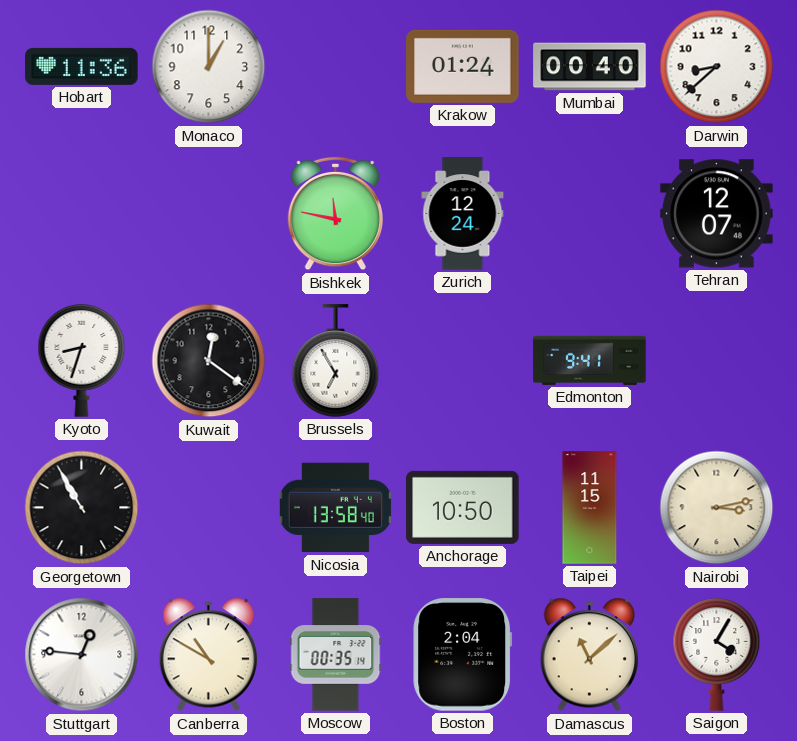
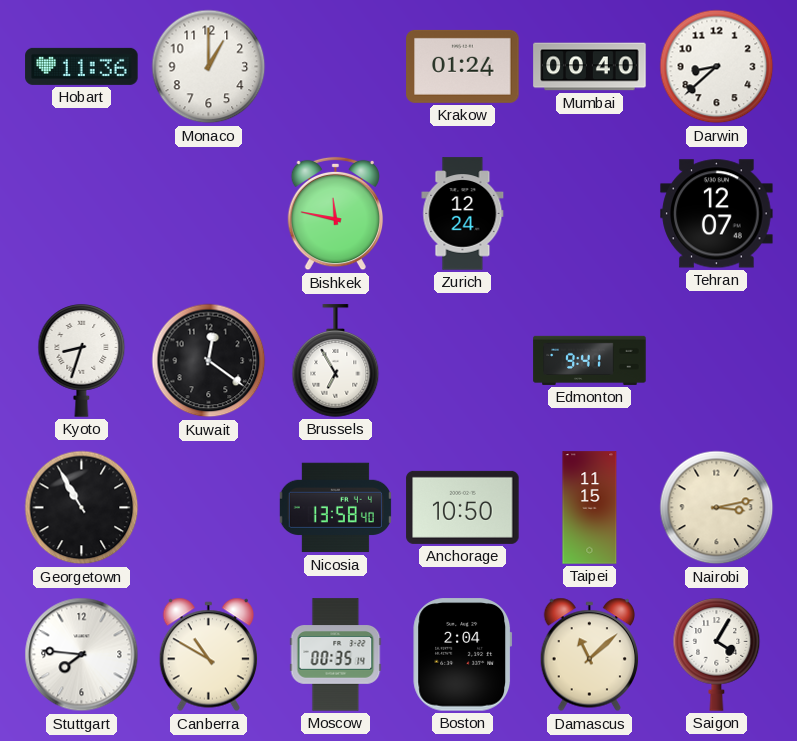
Stuttgart: 12:46 -> 7:46 (82, 655)
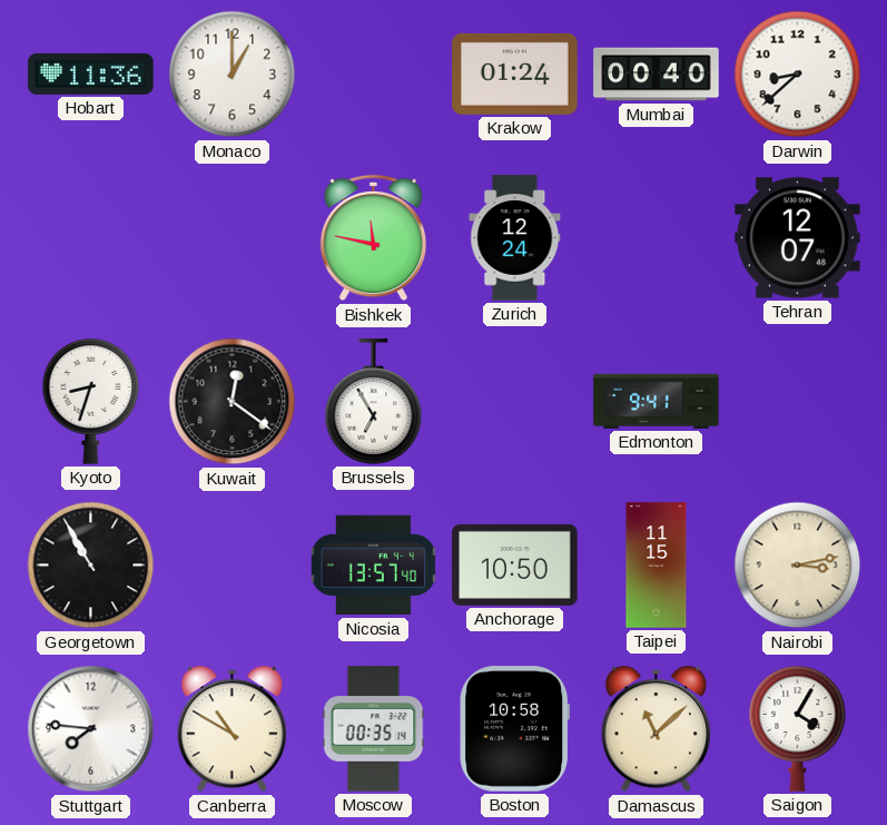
Nicosia: 13:58 -> 13:57 (373, 566)
Boston: 2:04 -> 10:58 (515, 729)
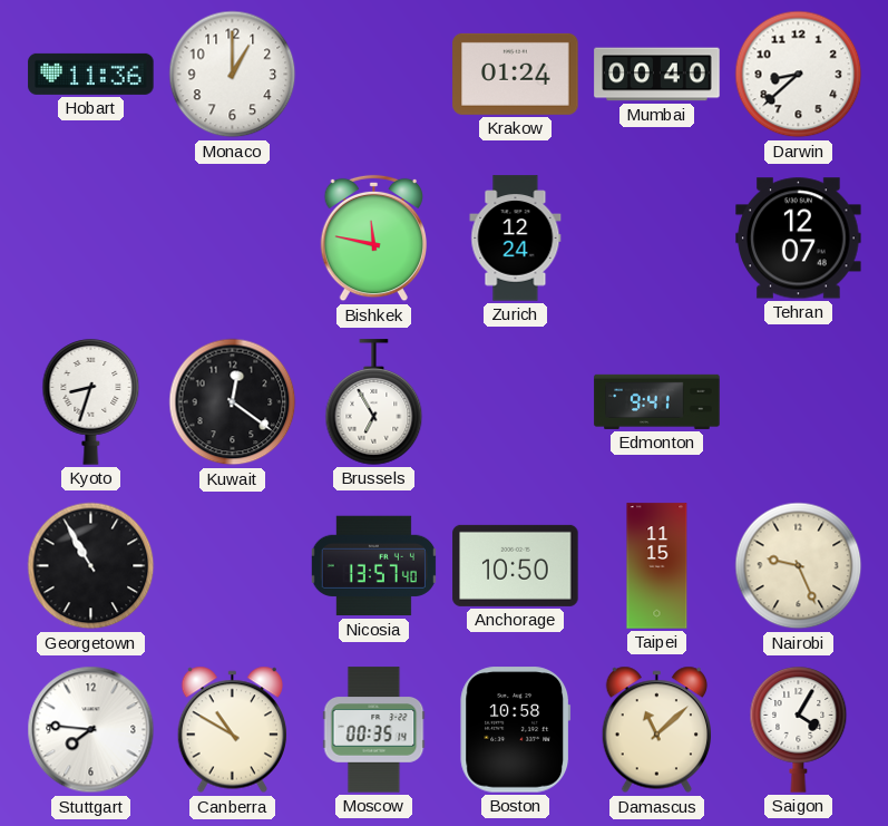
Nairobi: 3:13 -> 9:26 (799, 566)
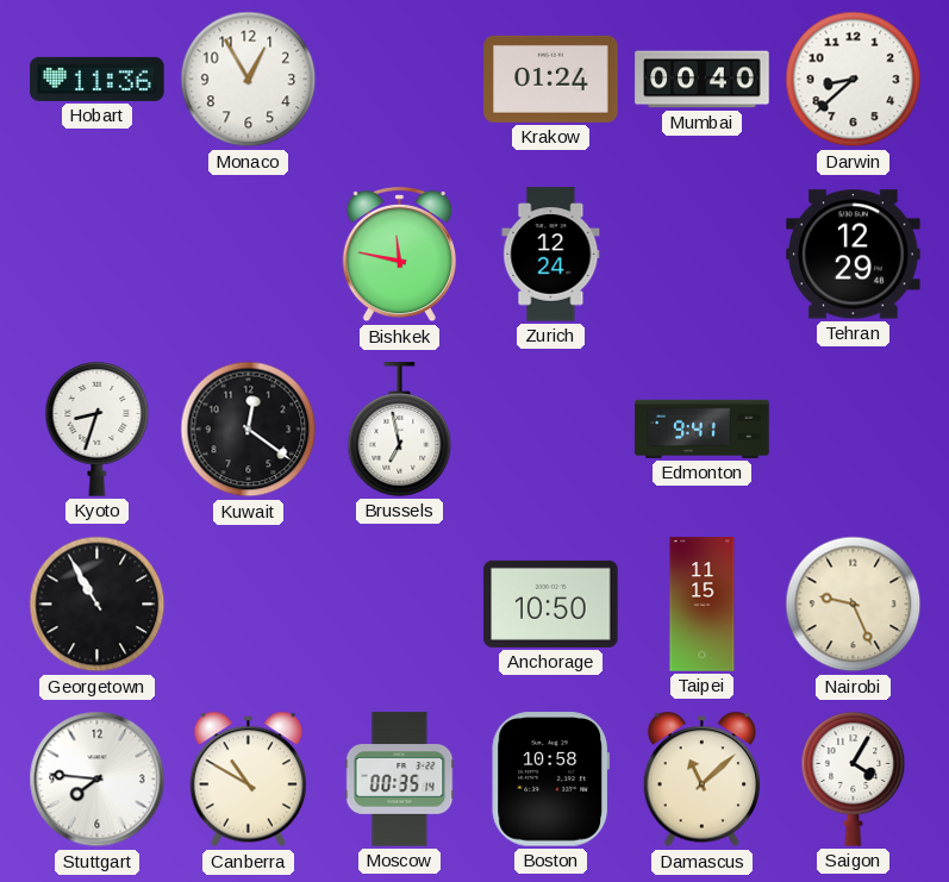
Monaco: 1:00 -> 12:55 (249, 80)
Tehran: 12:07 -> 12:29 (854, 255)
Brussels: 6:55 -> 6:58 (400, 430)
Nicosia: 13:57 -> none (373, 566)
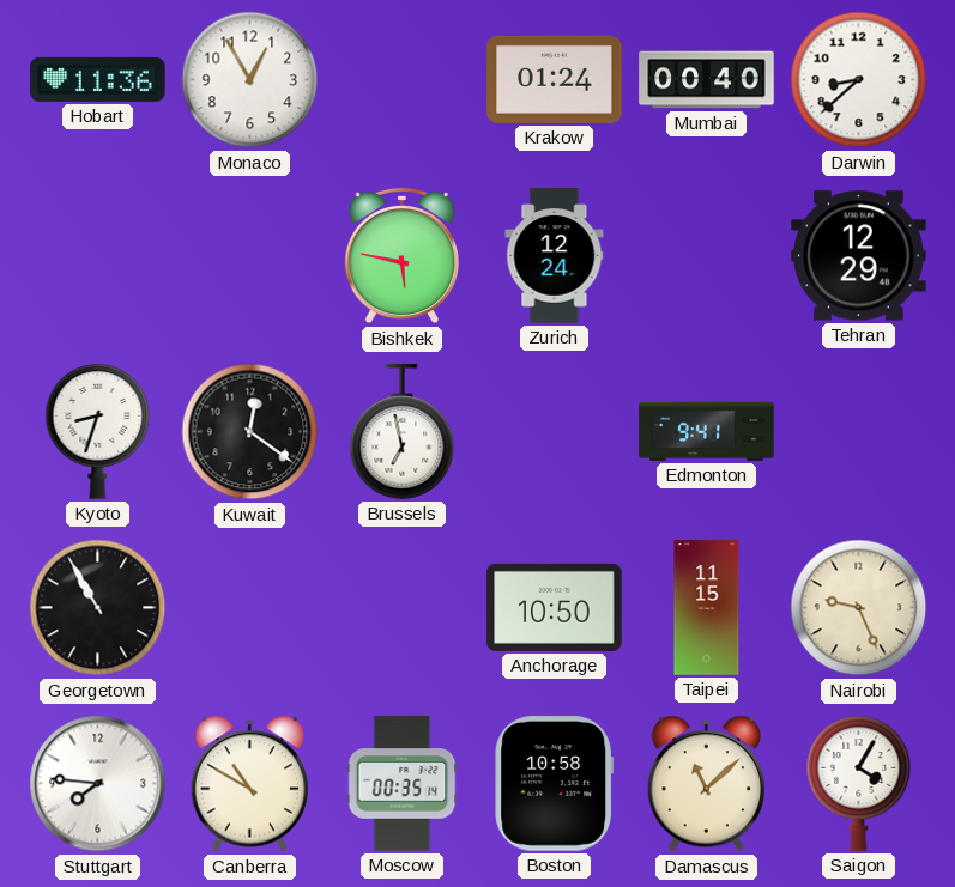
Bishkek: 11:47 -> 5:47 (401, 256)
